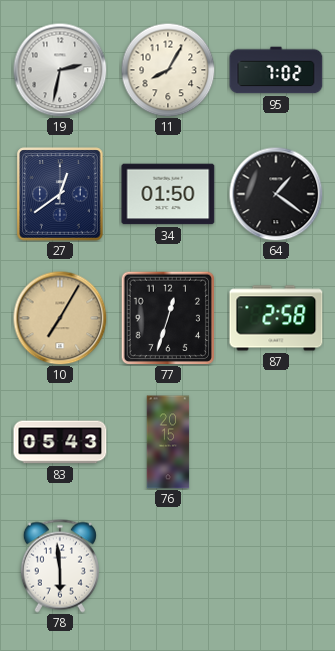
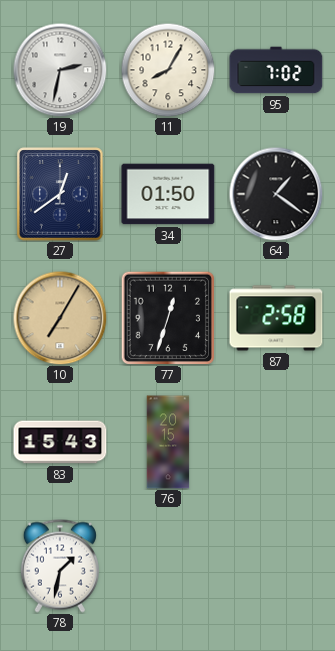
83: 05:43 -> 15:43 (60, 442)
78: 5:59 -> 1:32 (60, 566)
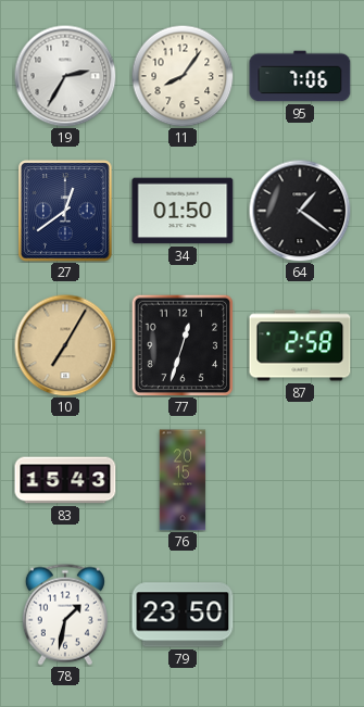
19: 2:32 -> 2:35 (65, 76)
11: 8:05 -> 8:06 (183, 76)
95: 7:02 -> 7:06 (300, 76)
79: none -> 23:50 (183, 615)
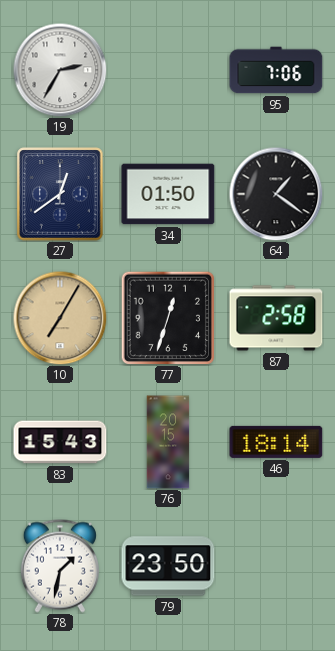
11: 8:06 -> none (183, 76)
46: none -> 18:14 (276, 442)
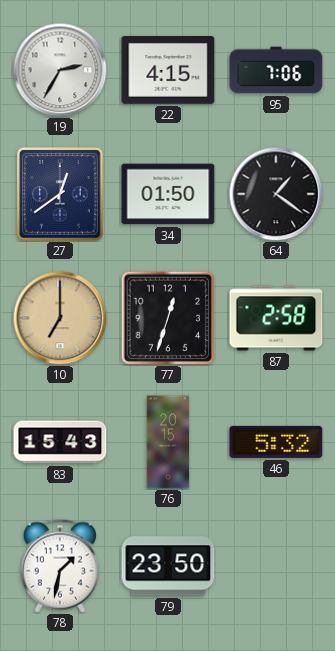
22: none -> 4:15 (168, 71)
10: 7:05 -> 7:00 (60, 318)
46: 18:14 -> 5:32 (276, 442)
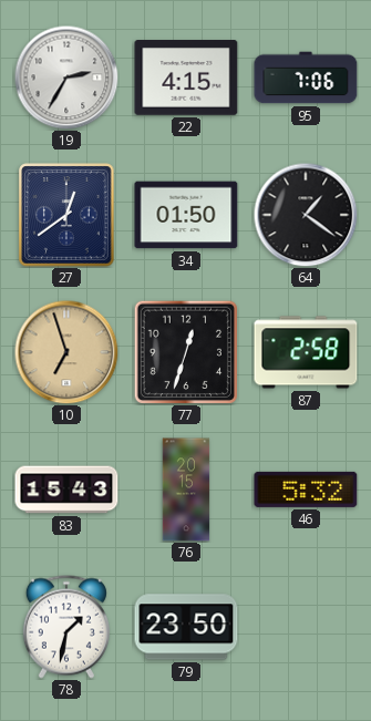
10: 7:00 -> 6:57 (66, 352)
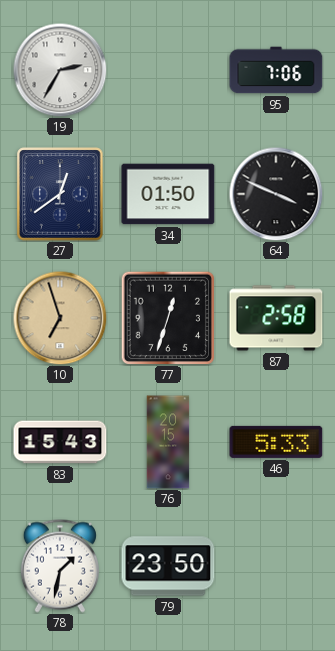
22: 4:15 -> none (186, 79)
64: 1:21 -> 3:49 (276, 194)
46: 5:32 -> 5:33 (276, 442)
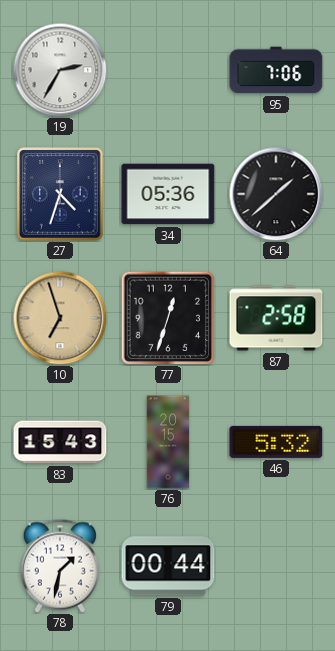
27: 12:39 -> 4:33 (60, 194)
34: 01:50 -> 05:36 (168, 194)
64: 3:49 -> 1:38 (276, 194)
46: 5:33 -> 5:32 (276, 442)
79: 23:50 -> 00:44 (168, 566)
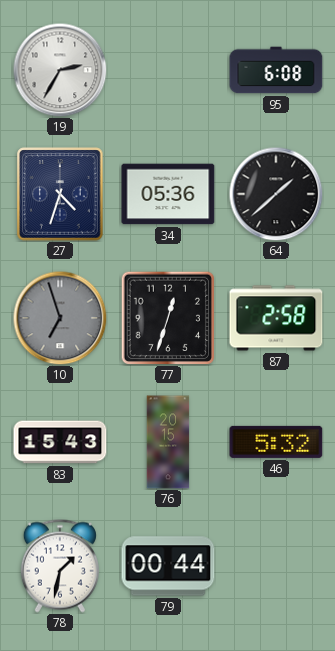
95: 7:06 -> 6:08 (276, 70)
10 dial: champagne -> grey (60, 318)
